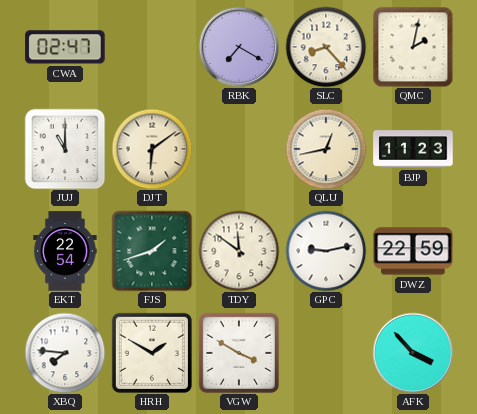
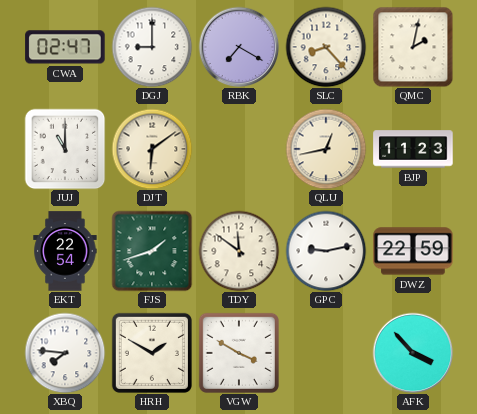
DGJ: none -> 9:00 (152, 47)
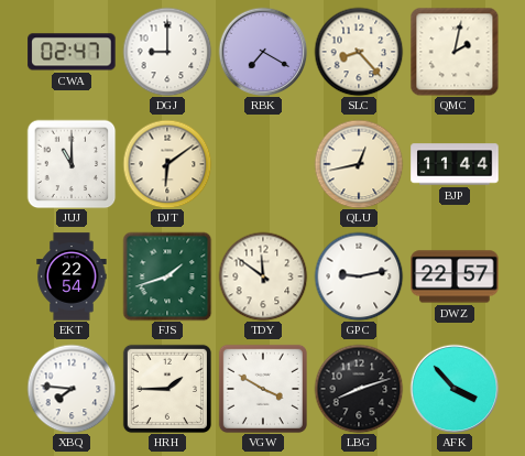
BJP: 11:23 -> 11:44 (455, 164)
DWZ: 22:59 -> 22:57 (455, 276)
HRH: 1:50 -> 1:45 (167, 389)
LBG: none -> 8:12 (359, 389)
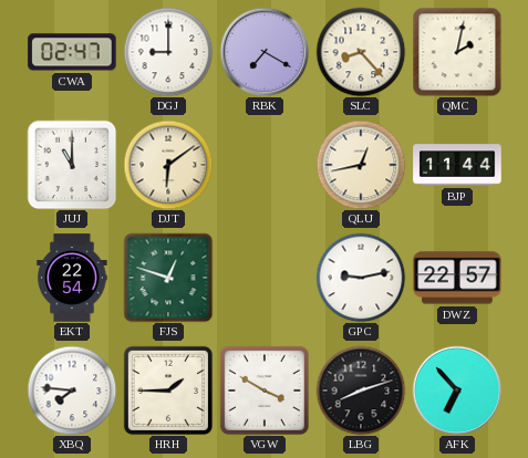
FJS: 1:42 -> 12:48 (168, 278)
TDY: 11:51 -> none (263, 276)
AFK: 3:53 -> 6:53 (457, 391)
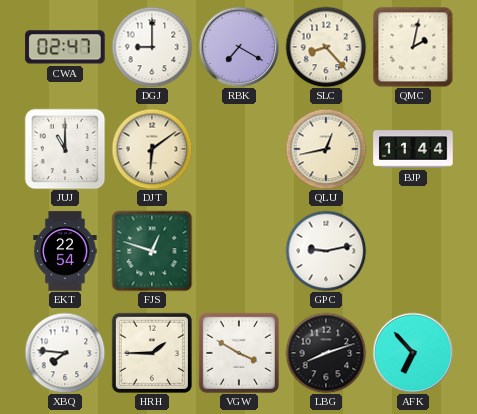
DWZ: 22:57 -> none (457, 278)
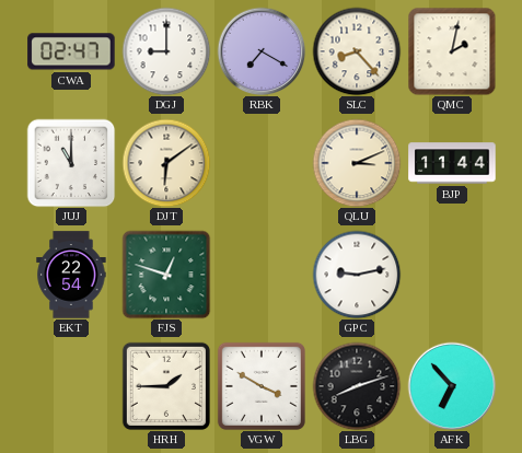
QLU: 12:43 -> 3:11 (357, 163)
XBQ: 7:46 -> none (65, 353)
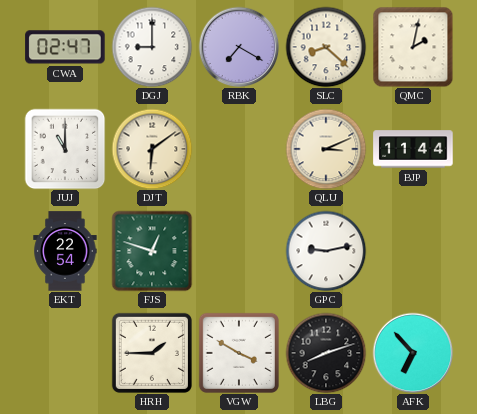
SLC: 8:23 -> 8:22 (326, 47)
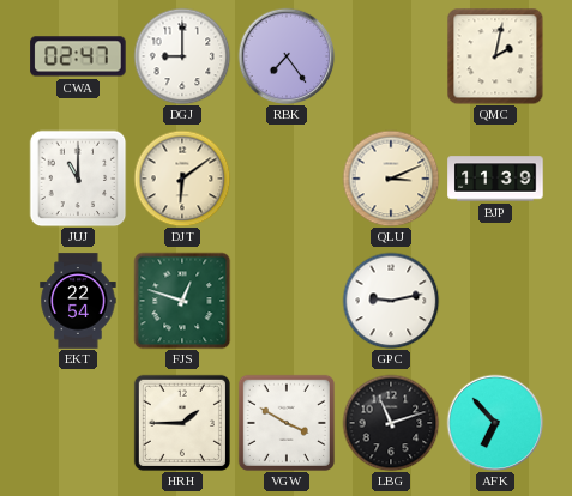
RBK: 7:20 -> 7:24 (287, 56)
SLC: 8:22 -> none (326, 47)
BJP: 11:44 -> 11:39 (495, 179)
LBG: 8:12 -> 11:12 (391, 423)
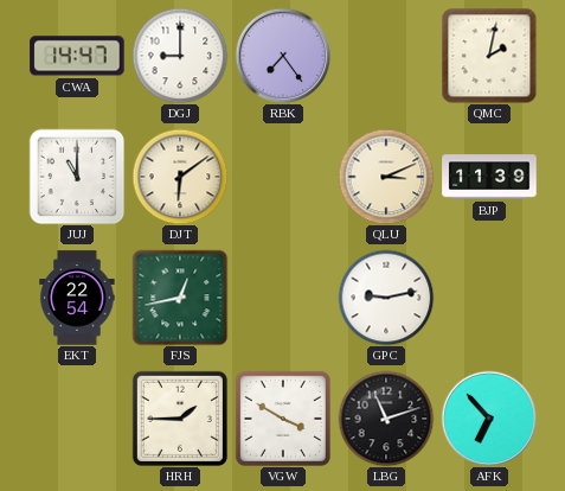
CWA: 02:47 -> 14:47 (77, 56)
FJS: 12:48 -> 12:43 (180, 298)
